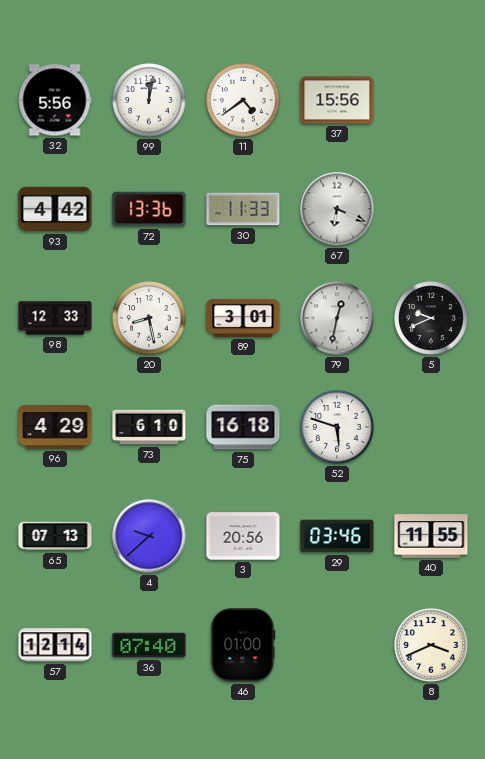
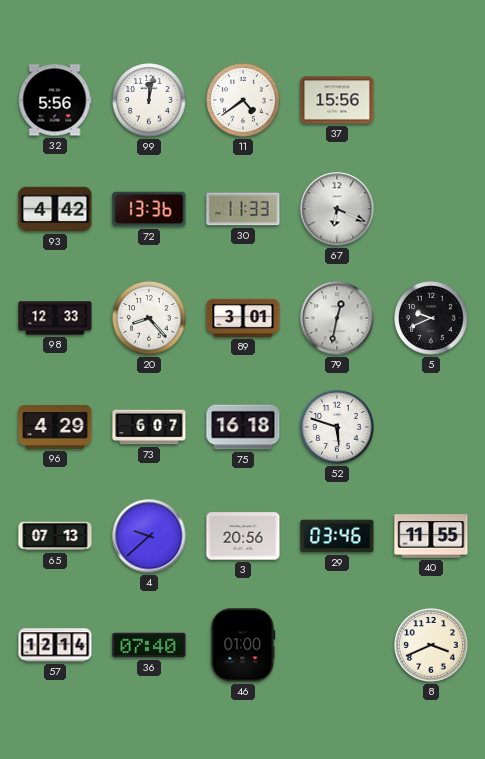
20: 8:28 -> 8:23 (149, 318)
73: 6:10 -> 6:07 (149, 427)
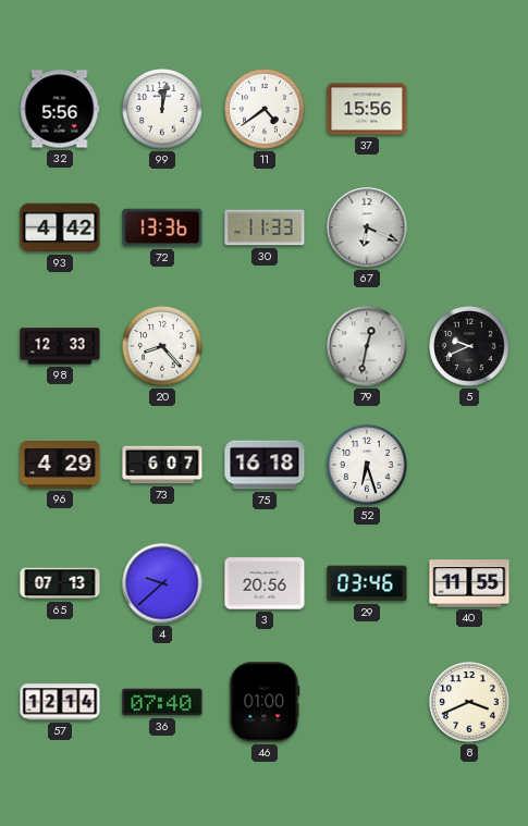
89: 3:01 -> none (243, 318)
52: 5:48 -> 6:27 (367, 465)
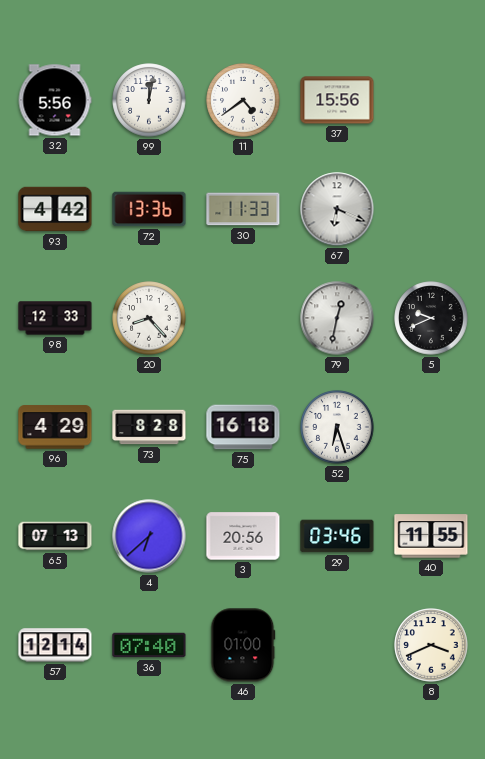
73: 6:07 -> 8:28 (149, 427)
4: 9:38 -> 6:38 (149, 536)
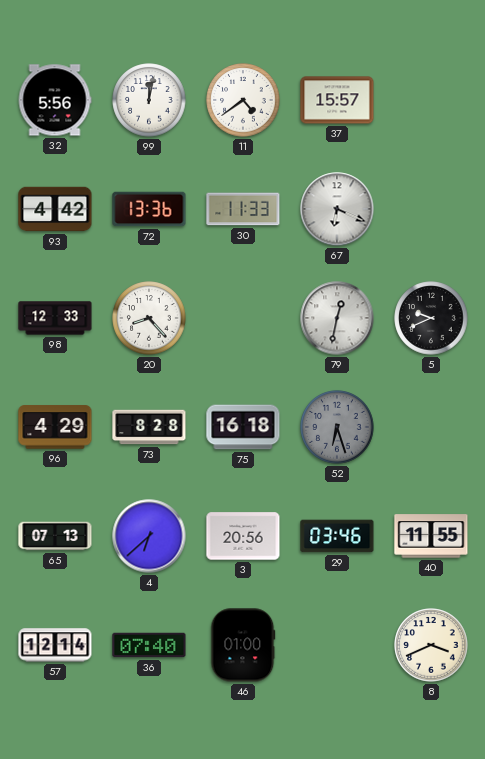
37: 15:56 -> 15:57 (337, 100)
52 dial: white -> grey (337, 427)
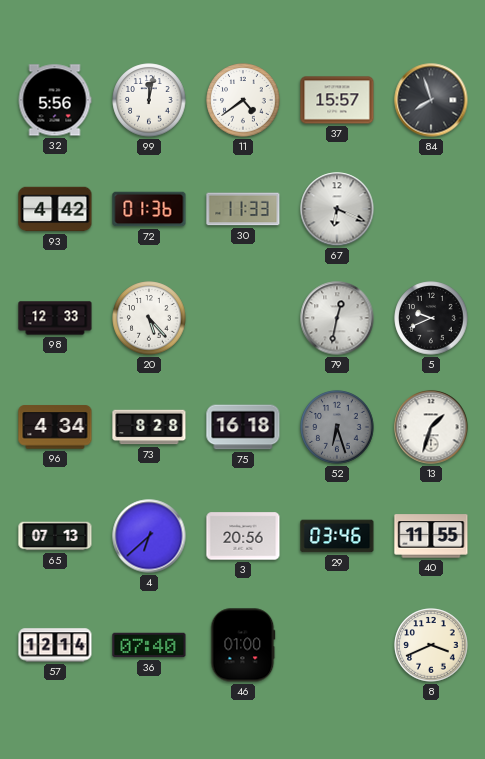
84: none -> 7:57 (431, 100)
72: 13:36 -> 01:36 (149, 209)
20: 8:23 -> 5:23 (149, 318)
96: 4:29 -> 4:34 (55, 427)
13: none -> 1:33 (431, 427)
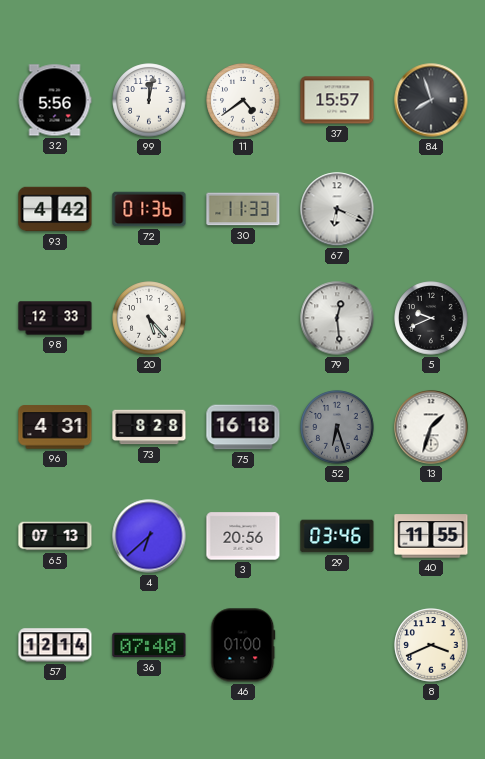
79: 12:32 -> 12:29 (337, 318)
96: 4:34 -> 4:31 (55, 427)
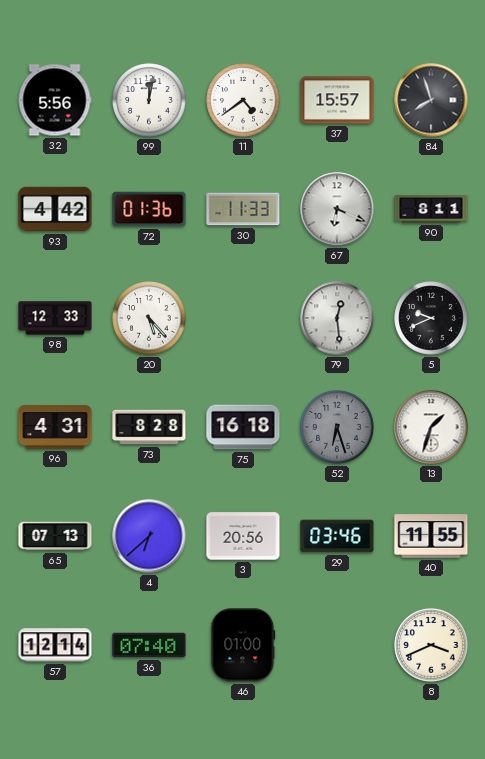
90: none -> 8:11 (431, 209)
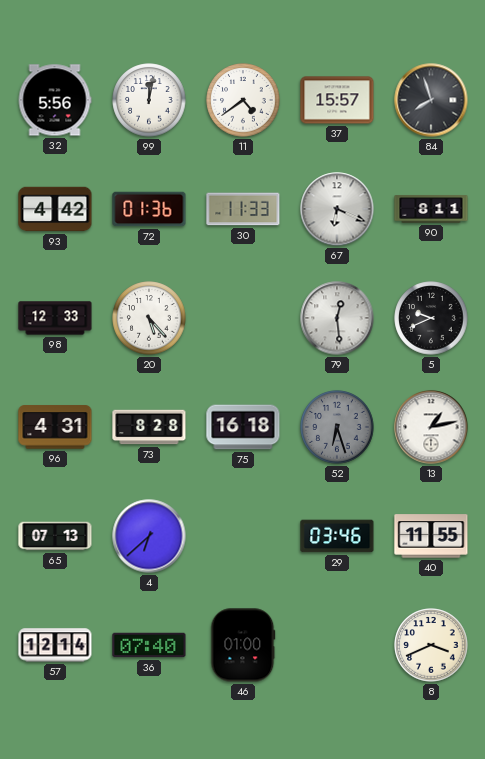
13: 1:33 -> 1:13 (431, 427)
3: 20:56 -> none (243, 536)
